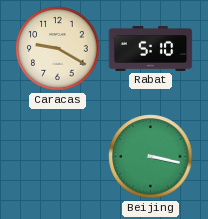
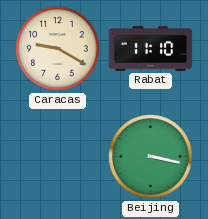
Rabat: 5:10 -> 11:10 (151, 48)
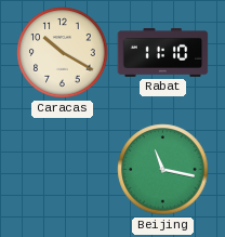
Caracas: 9:20 -> 10:20 (63, 53)
Beijing: 3:17 -> 11:17 (163, 170)
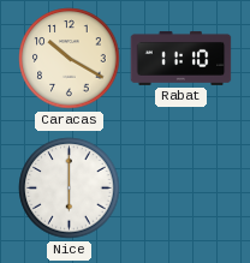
Nice: none -> 6:00 (70, 189)
Beijing: 11:17 -> none (163, 170)
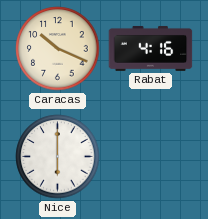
Caracas: 10:20 -> 10:19 (58, 49)
Rabat: 11:10 -> 4:16 (151, 48)
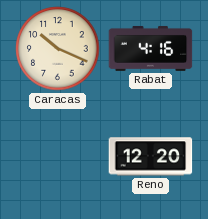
Nice: 6:00 -> none (58, 157)
Reno: none -> 12:20 (151, 157)
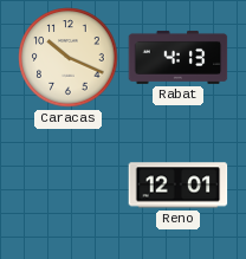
Rabat: 4:16 -> 4:13 (179, 57)
Reno: 12:20 -> 12:01 (179, 186)
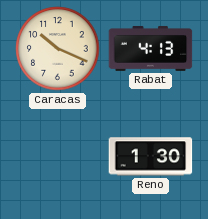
Reno: 12:01 -> 1:30 (151, 157)
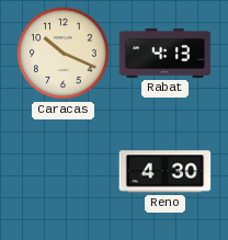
Reno: 1:30 -> 4:30 (166, 172)
